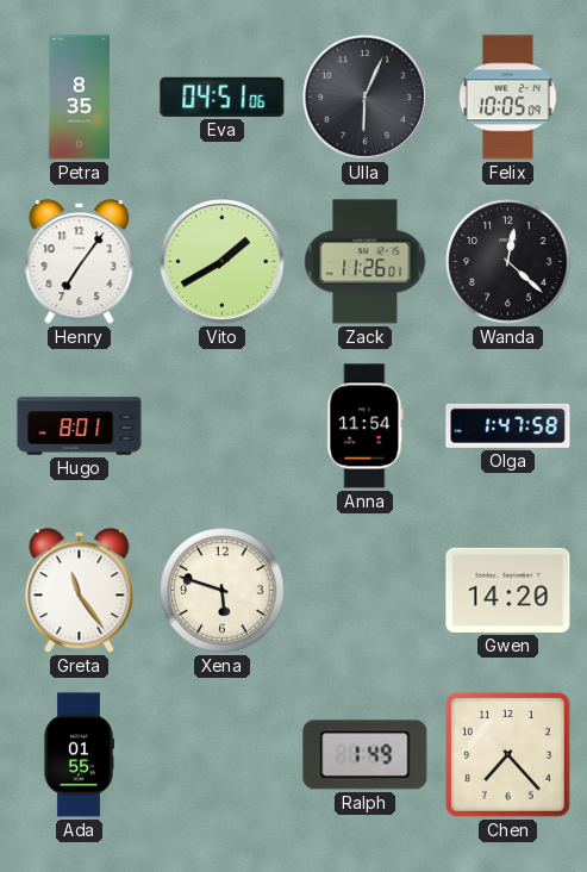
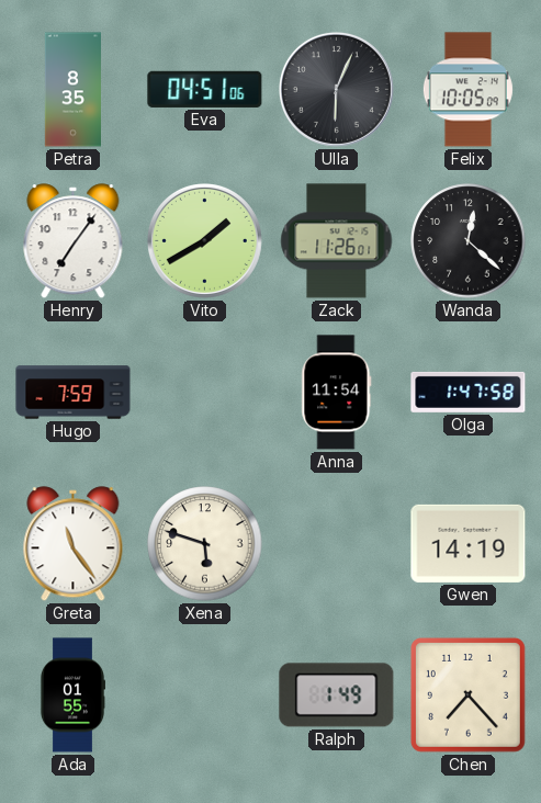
Hugo: 8:01 -> 7:59 (74, 393)
Gwen: 14:20 -> 14:19 (469, 543)
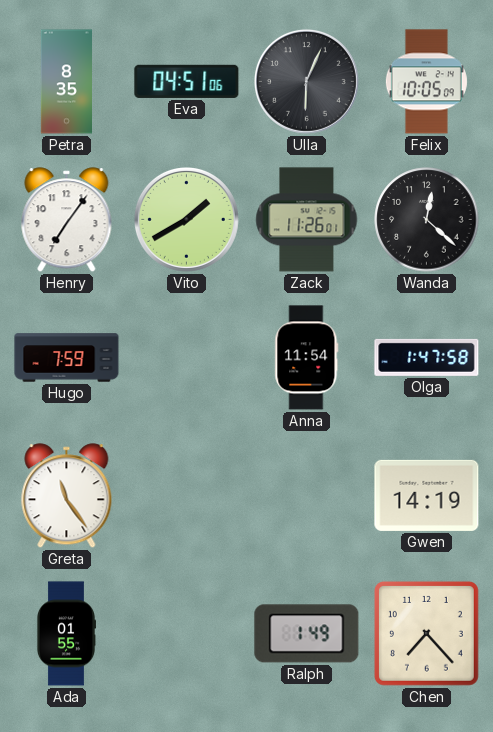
Xena: 5:48 -> none (205, 544)
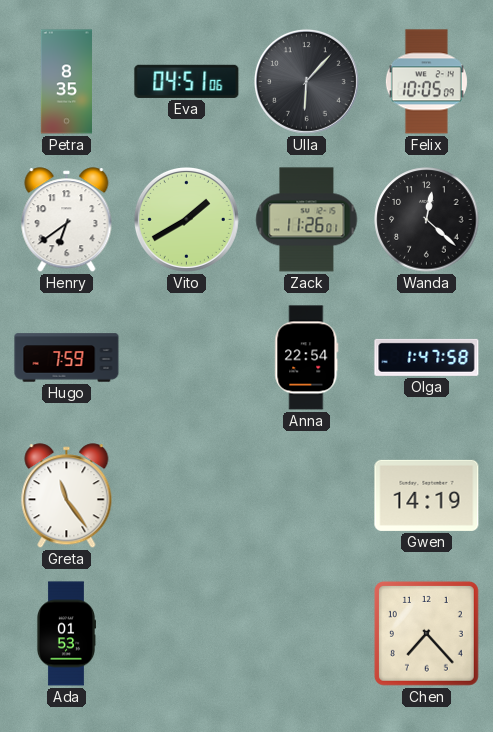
Ulla: 6:04 -> 6:07 (306, 81)
Henry: 7:06 -> 6:39 (67, 220)
Anna: 11:54 -> 22:54 (307, 358)
Ada: 01:55 -> 01:53 (65, 634)
Ralph: 1:49 -> none (307, 634)
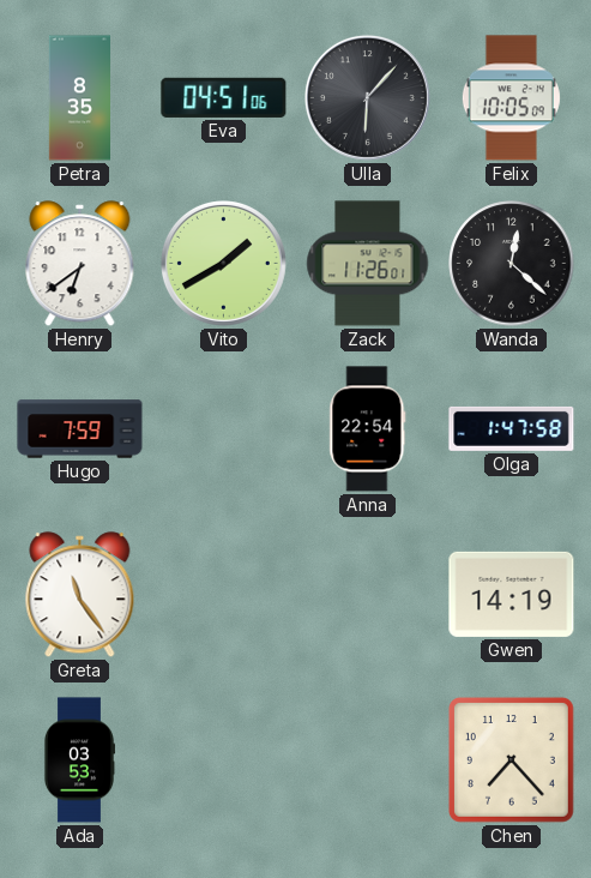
Ada: 01:53 -> 03:53 (78, 760)
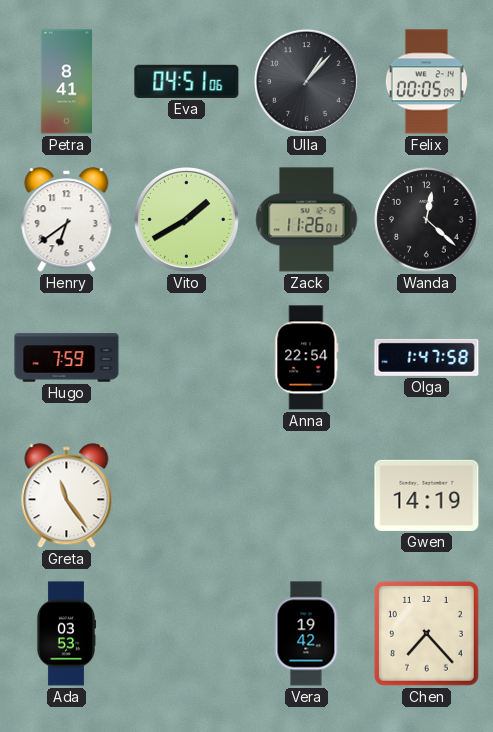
Petra: 8:35 -> 8:41 (66, 82)
Ulla: 6:07 -> 1:07 (306, 81)
Felix: 10:05 -> 00:05 (426, 82)
Vera: none -> 19:42 (306, 634)
